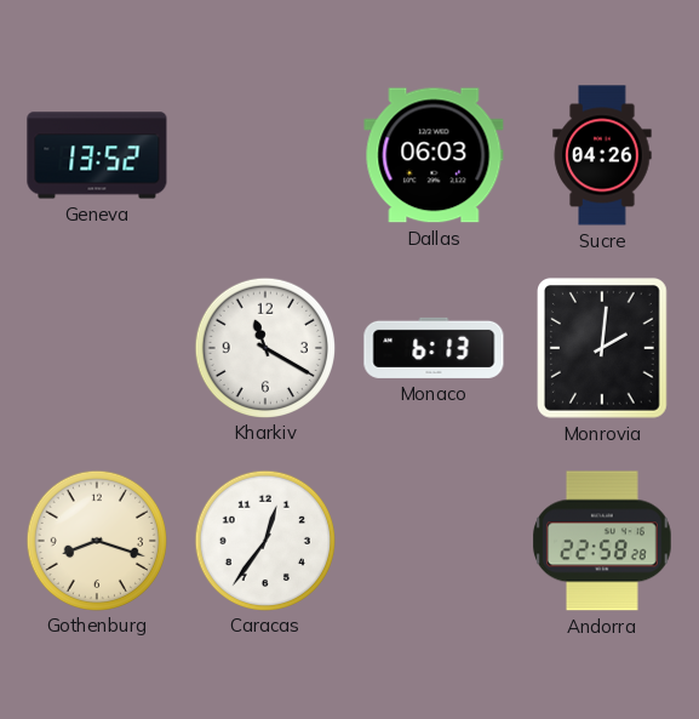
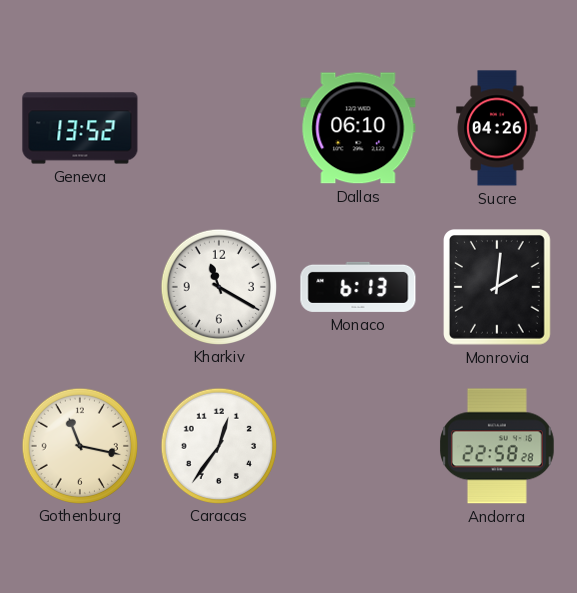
Dallas: 06:03 -> 06:10 (358, 128)
Gothenburg: 8:18 -> 11:17 (79, 445)
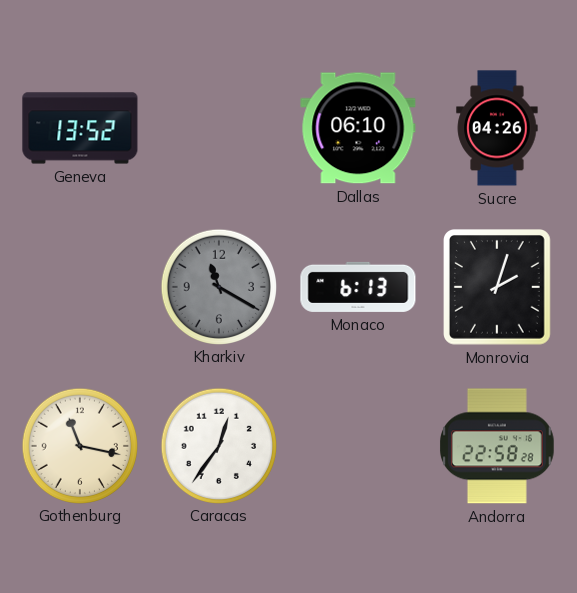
Kharkiv dial: white -> grey (218, 286)
Monrovia: 2:01 -> 2:03 (498, 288)
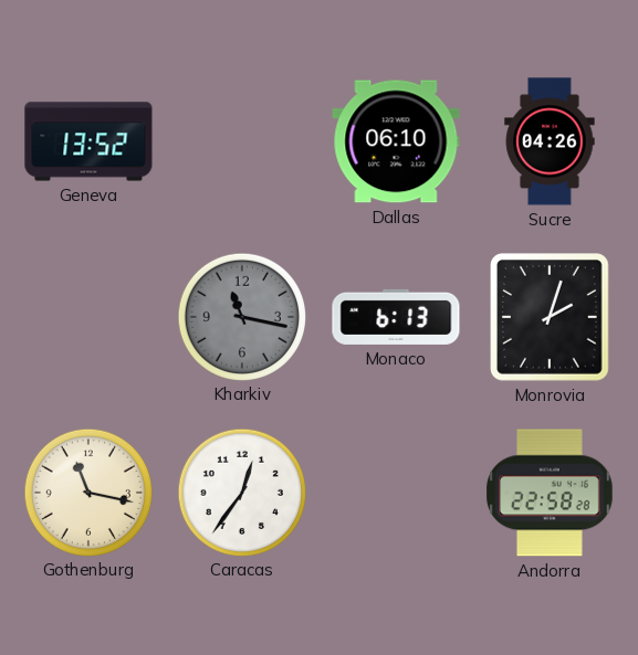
Kharkiv: 11:20 -> 11:17 (241, 316)
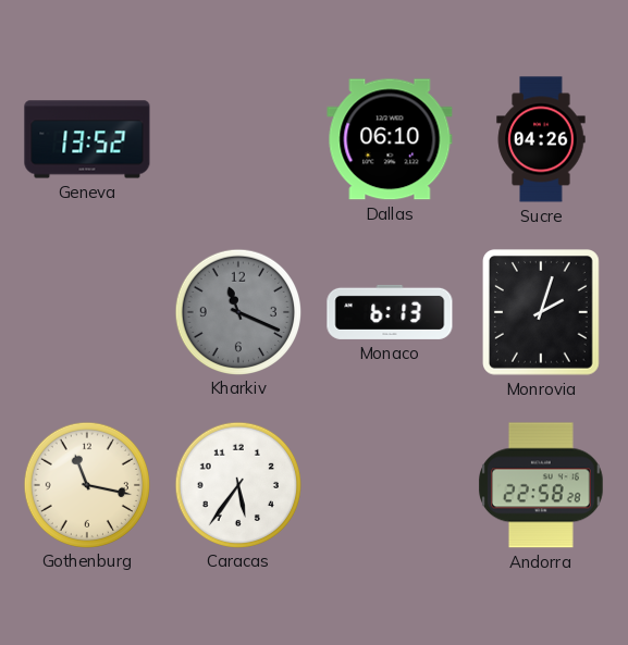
Kharkiv: 11:17 -> 11:19 (237, 311)
Caracas: 12:36 -> 5:36 (237, 484)
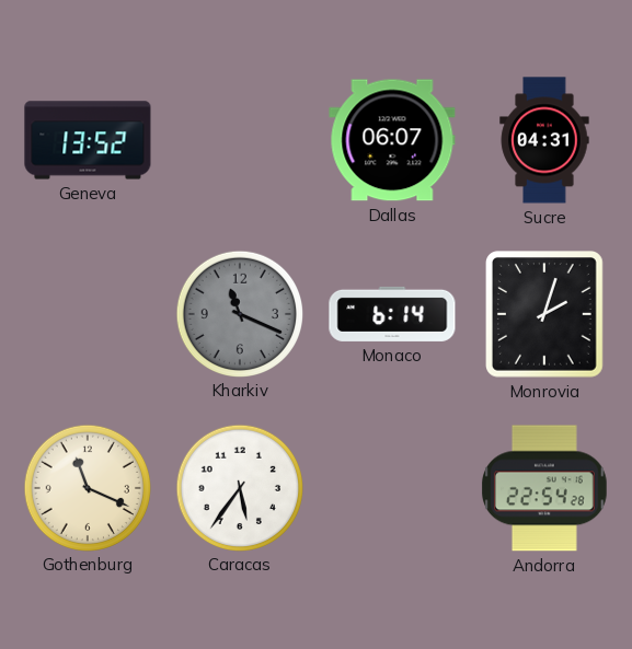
Dallas: 06:10 -> 06:07 (392, 140)
Sucre: 04:26 -> 04:31 (544, 140)
Monaco: 6:13 -> 6:14 (392, 314)
Gothenburg: 11:17 -> 11:19 (87, 487)
Andorra: 22:58 -> 22:54 (545, 488)
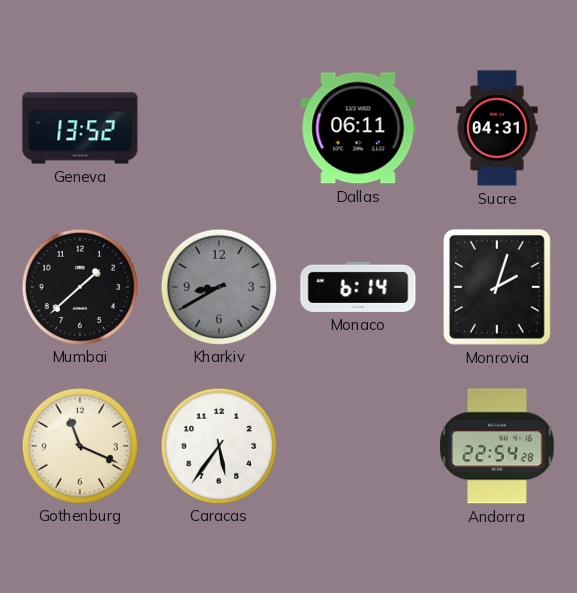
Dallas: 06:07 -> 06:11 (358, 128)
Mumbai: none -> 1:38 (79, 286)
Kharkiv: 11:19 -> 8:40 (218, 286)
